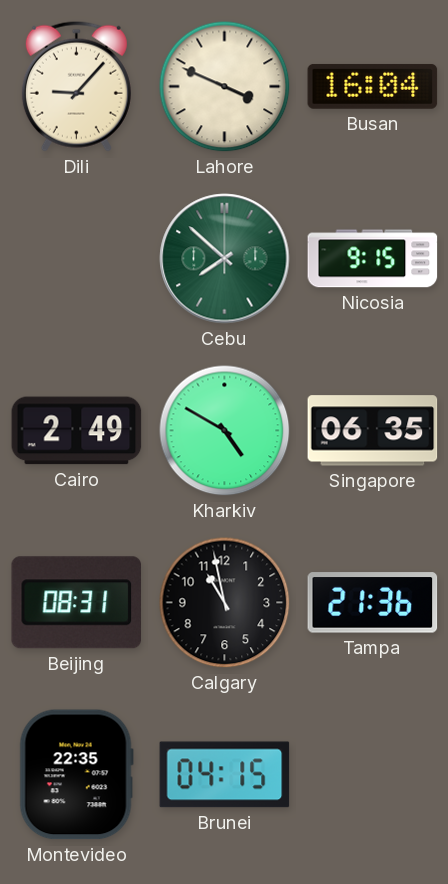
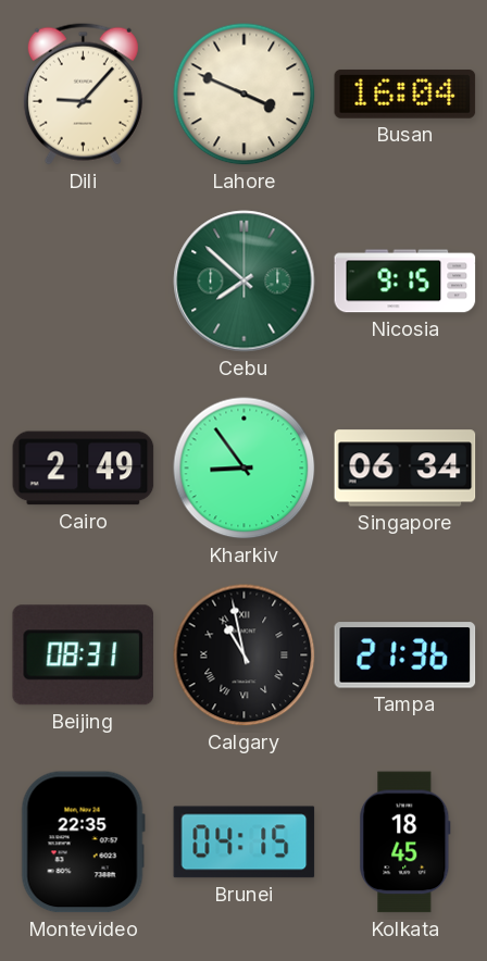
Kharkiv: 4:50 -> 8:54 (245, 469)
Singapore: 06:35 -> 06:34 (405, 469)
Calgary numerals: Arabic -> Roman (245, 656)
Kolkata: none -> 18:45 (405, 843)
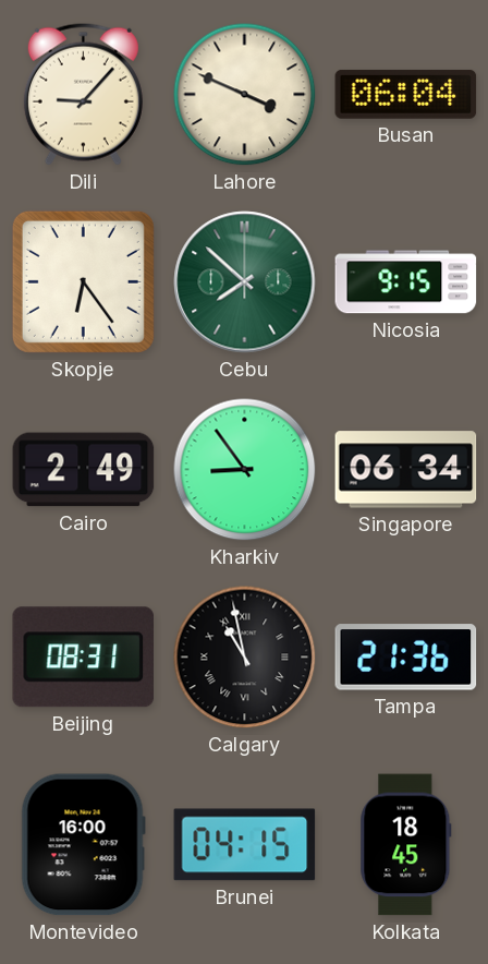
Busan: 16:04 -> 06:04 (406, 94)
Skopje: none -> 6:24 (83, 281)
Montevideo: 22:35 -> 16:00 (83, 845)
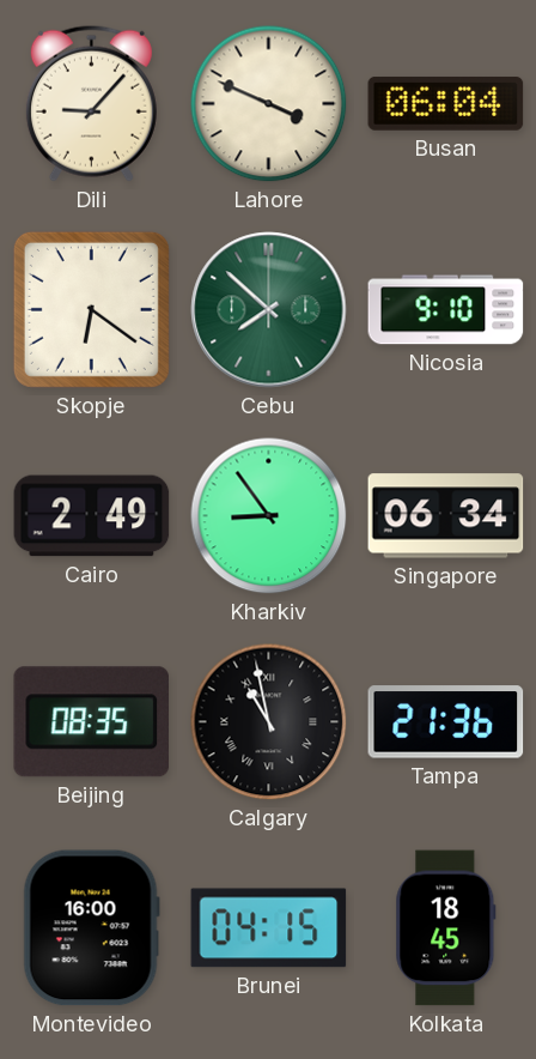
Skopje: 6:24 -> 6:21 (91, 309)
Nicosia: 9:15 -> 9:10 (446, 310)
Beijing: 08:31 -> 08:35 (91, 722)
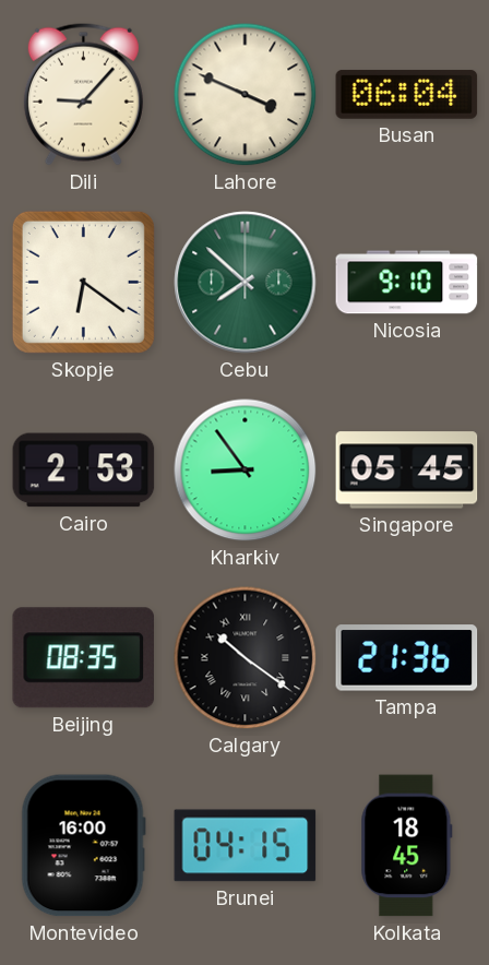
Cairo: 2:49 -> 2:53 (84, 470)
Singapore: 06:34 -> 05:45 (407, 470)
Calgary: 10:58 -> 10:21 (246, 658)
